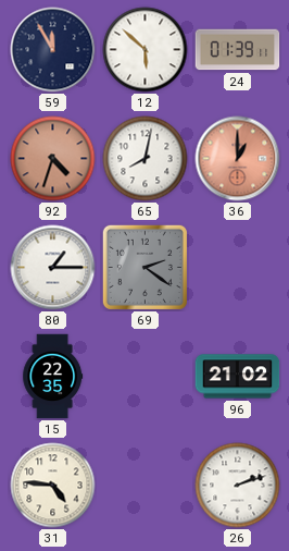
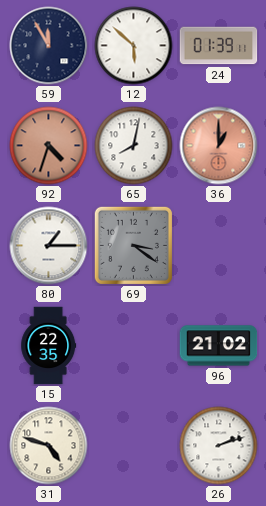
69: 2:21 -> 3:21 (133, 245)
31: 4:46 -> 4:48 (49, 446)
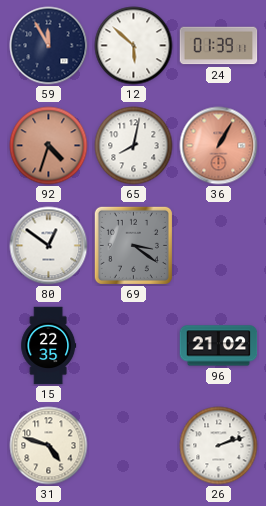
36: 1:00 -> 1:05 (219, 146)
80: 1:15 -> 12:51 (49, 246)
